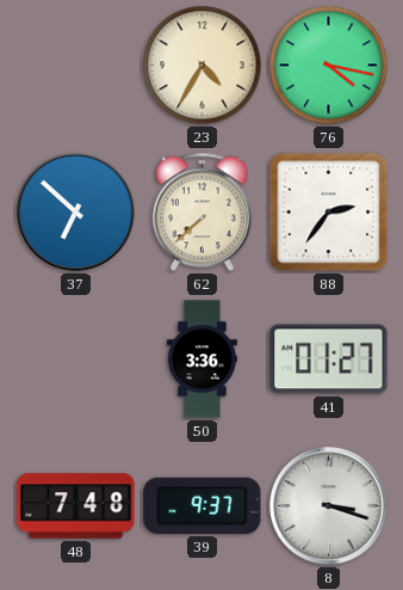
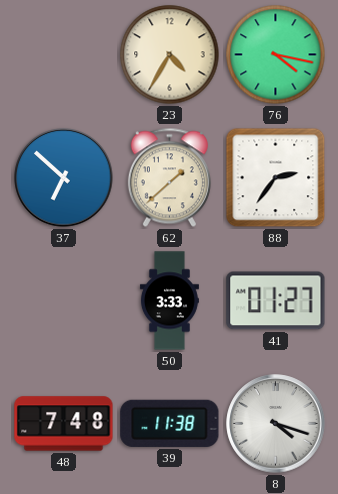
62: 7:38 -> 1:38 (169, 178)
50: 3:36 -> 3:33 (169, 301)
39: 9:37 -> 11:38 (170, 423)
8: 3:18 -> 4:18 (276, 424)
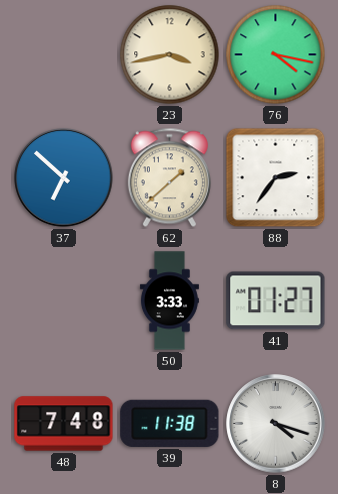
23: 4:35 -> 3:43 (170, 55)
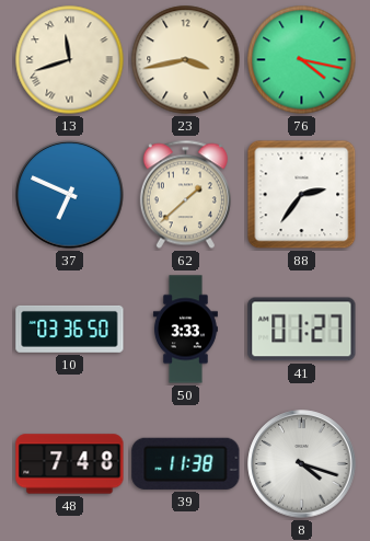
13: none -> 11:42 (70, 60)
37: 6:52 -> 6:49 (70, 195)
10: none -> 03:36 (70, 329)
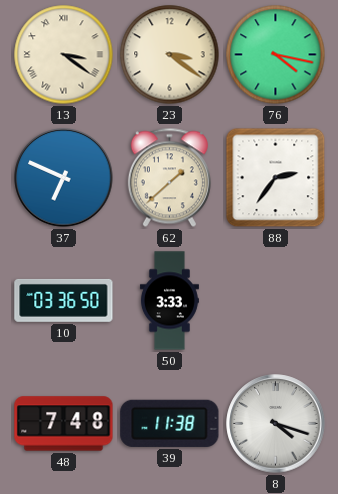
13: 11:42 -> 3:21 (64, 55)
23: 3:43 -> 3:21 (170, 55)
41: 01:27 -> none (302, 330)
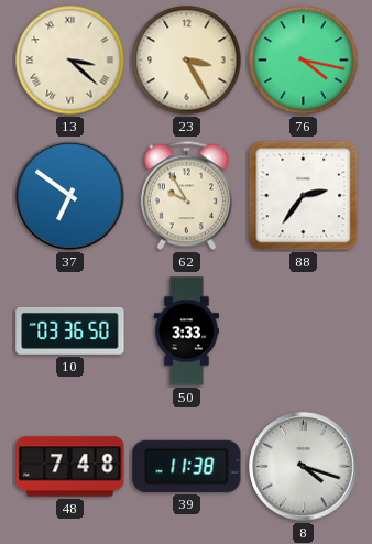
13: 3:21 -> 3:22 (70, 61)
23: 3:21 -> 3:25 (187, 61)
37: 6:49 -> 6:51 (70, 196)
62: 1:38 -> 9:55 (186, 196)
